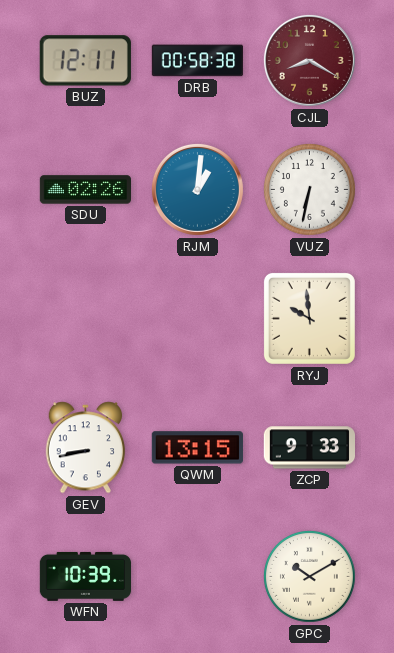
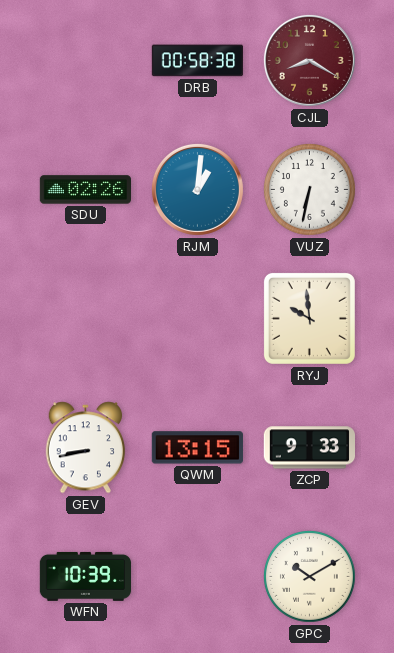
BUZ: 12:11 -> none (85, 61)
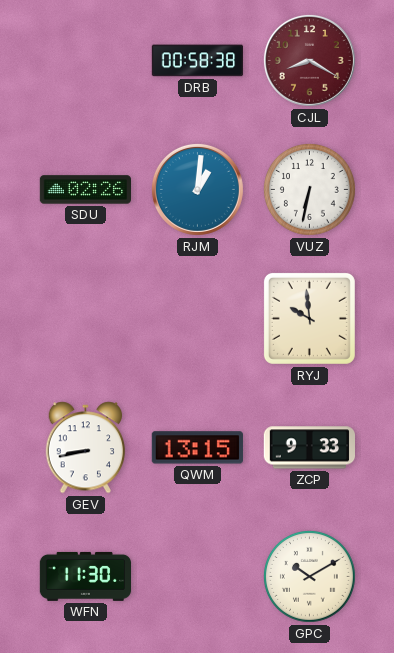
WFN: 10:39 -> 11:30 (86, 576)
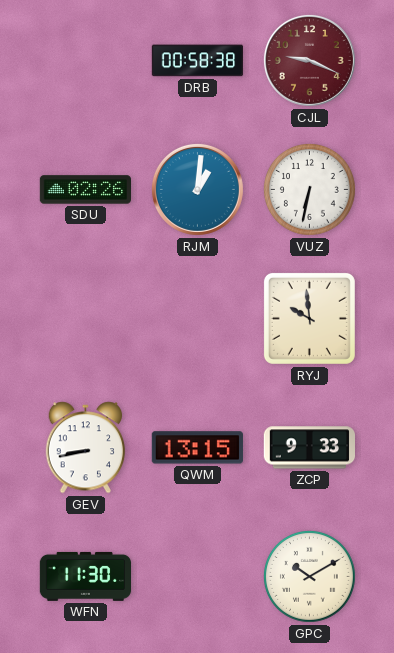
CJL: 8:20 -> 9:19 (309, 60)
